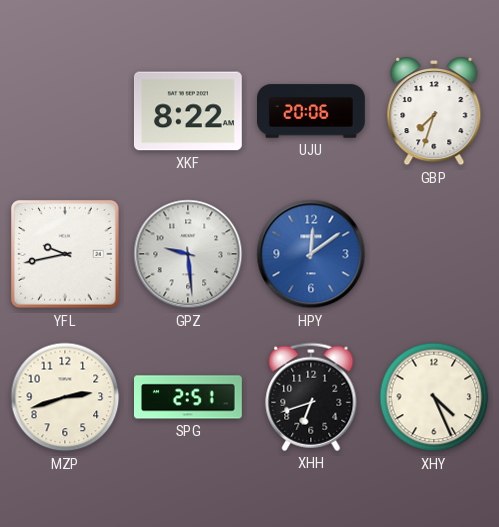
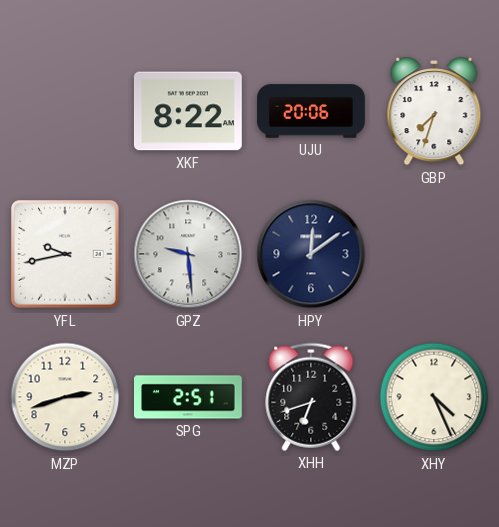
HPY dial: blue -> navy (311, 254)
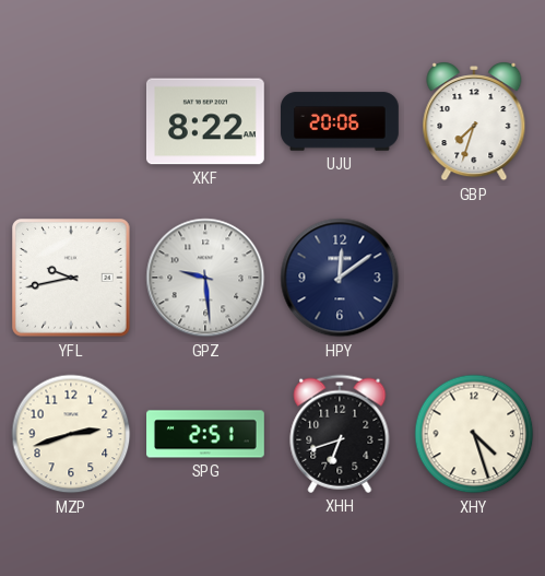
XHY: 4:26 -> 4:27 (474, 434)
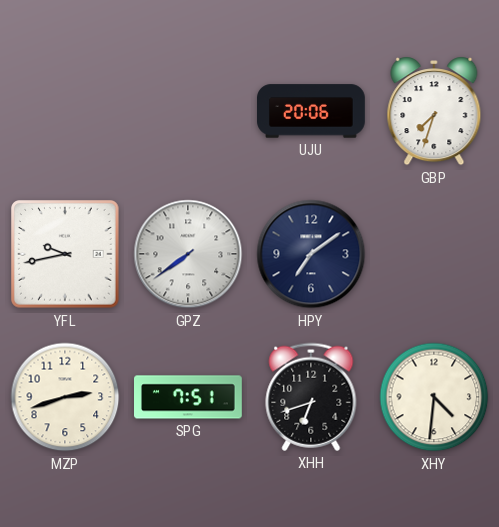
XKF: 8:22 -> none (205, 121)
GPZ: 9:29 -> 7:39 (188, 254)
HPY: 12:09 -> 7:09 (311, 254)
SPG: 2:51 -> 7:51 (189, 397)
XHY: 4:27 -> 4:31 (434, 397)
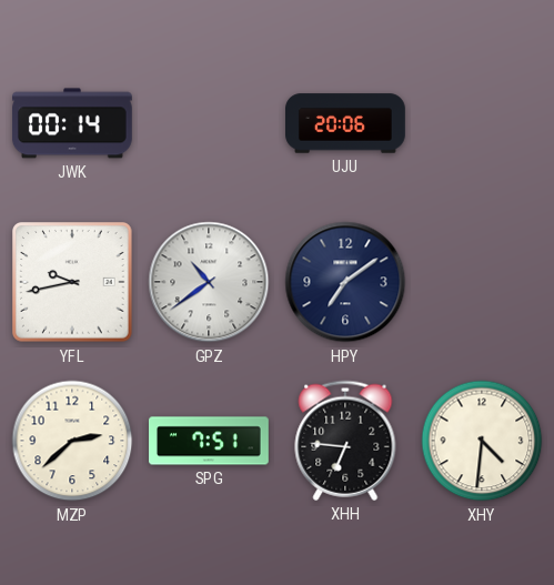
JWK: none -> 00:14 (73, 123)
GBP: 7:33 -> none (434, 111)
GPZ: 7:39 -> 10:39 (209, 282)
MZP: 2:42 -> 2:38 (72, 441)
XHH: 6:42 -> 6:46 (345, 441)
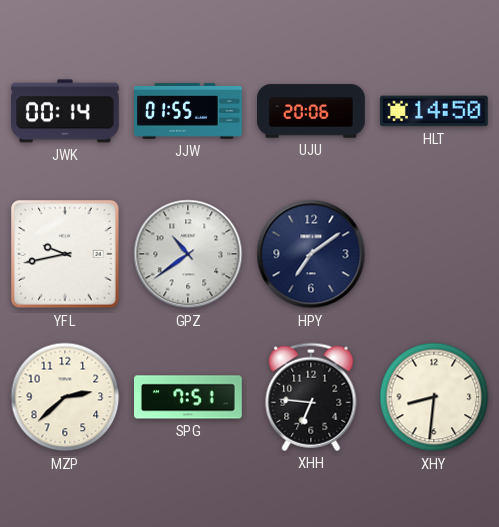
JJW: none -> 01:55 (189, 111)
HLT: none -> 14:50 (435, 111)
XHY: 4:31 -> 8:31 (434, 397)
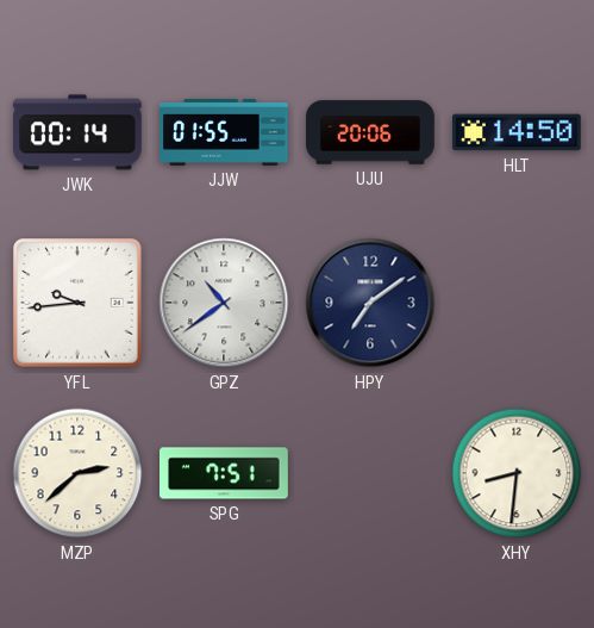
YFL: 9:43 -> 9:44 (77, 303)
XHH: 6:46 -> none (311, 397)
